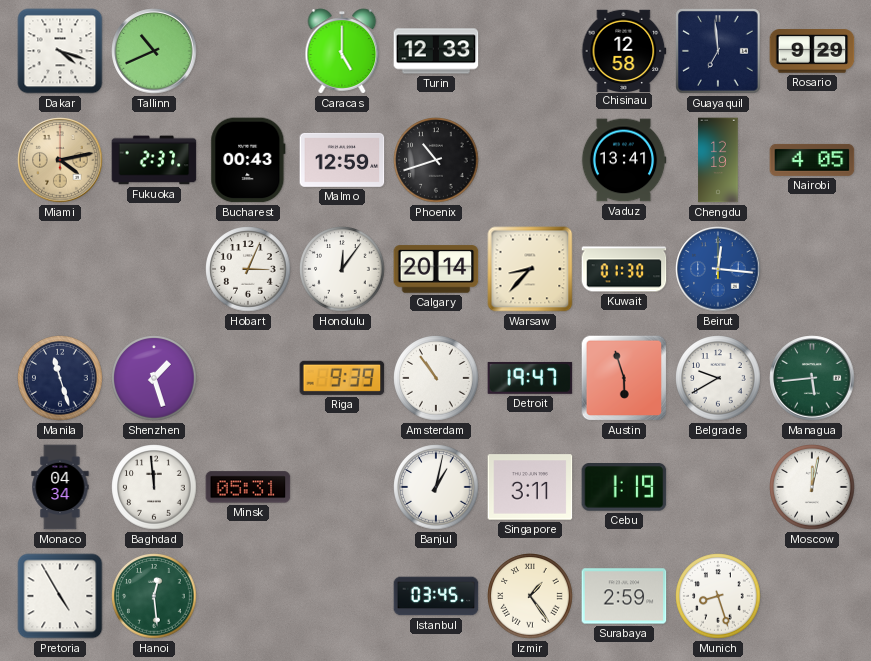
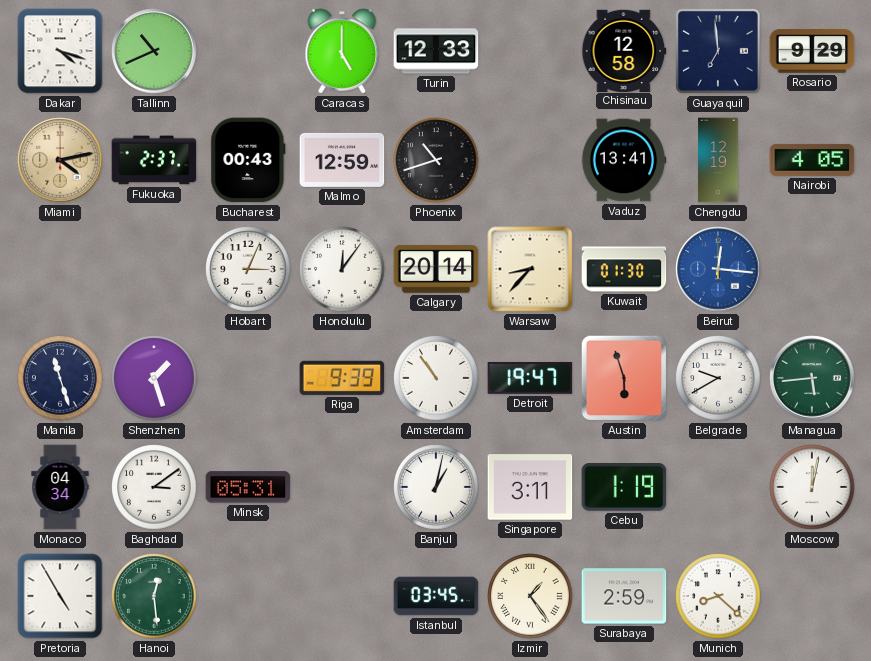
Baghdad: 11:59 -> 3:09 (154, 487)
Munich: 8:27 -> 8:22 (718, 596)
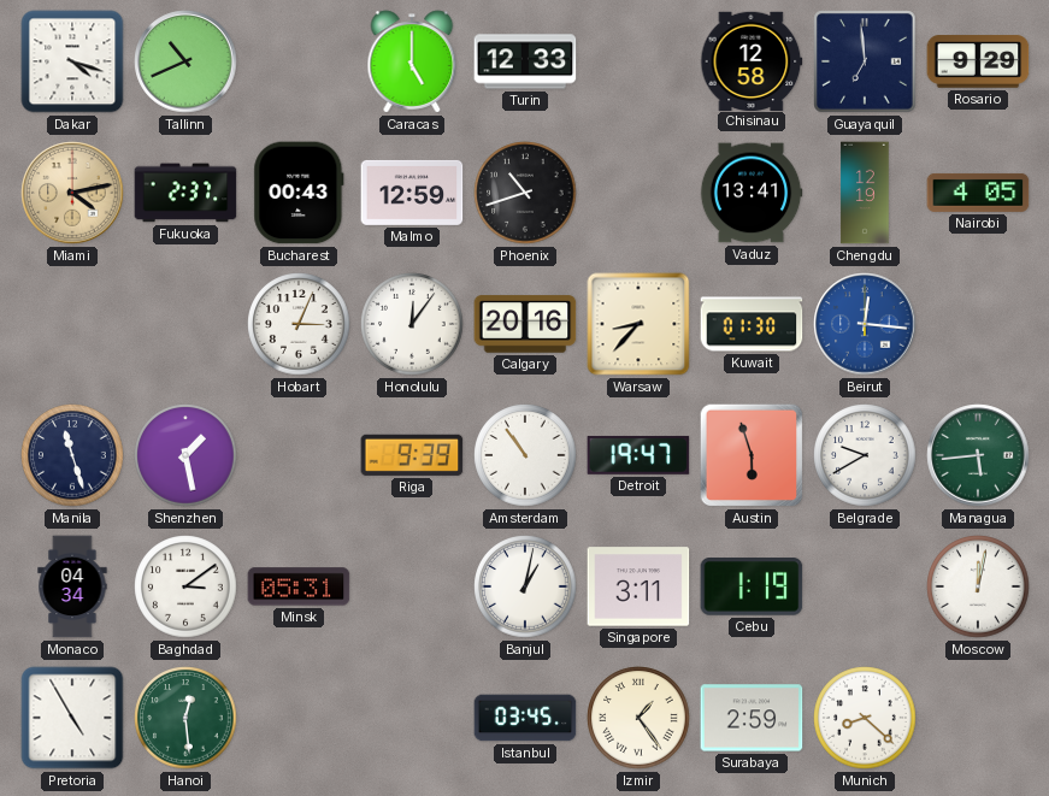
Calgary: 20:14 -> 20:16 (525, 324)
Shenzhen: 1:27 -> 1:28 (185, 455)
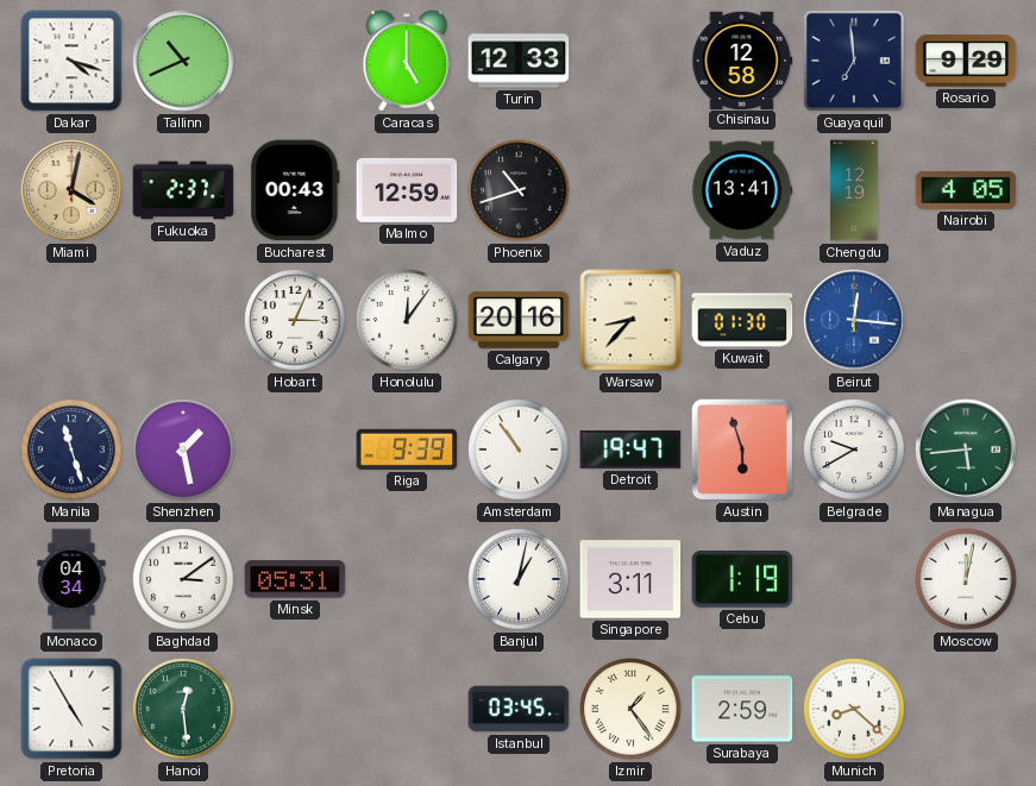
Miami: 4:13 -> 4:02 (71, 190)
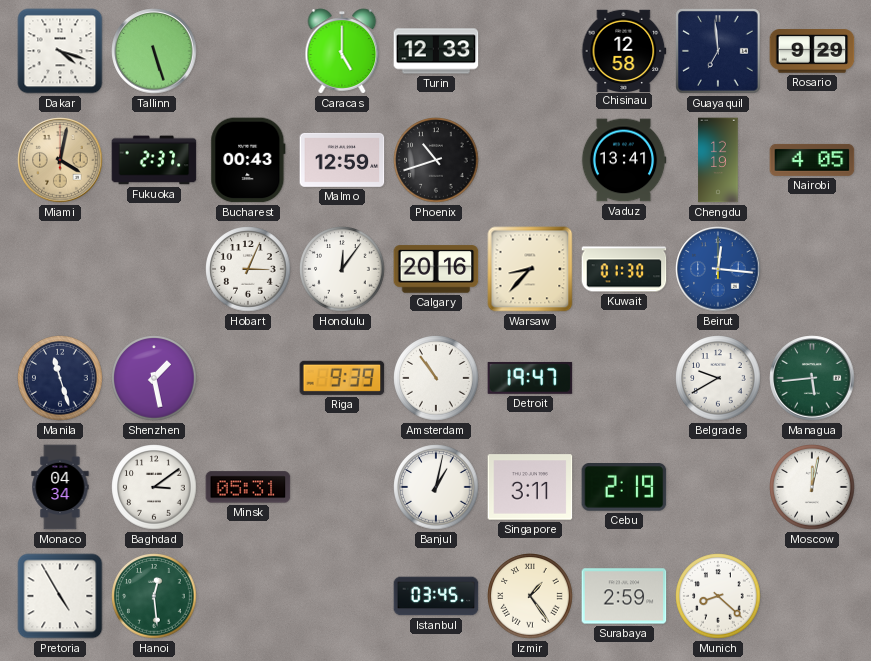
Tallinn: 10:41 -> 5:27 (154, 51)
Austin: 5:57 -> none (742, 449)
Cebu: 1:19 -> 2:19 (624, 488)
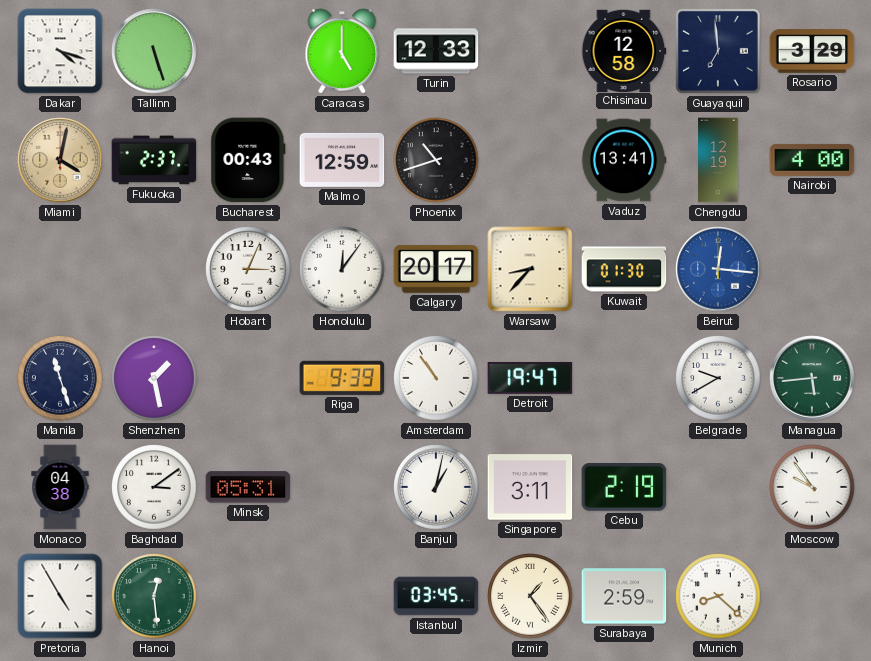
Rosario: 9:29 -> 3:29 (812, 51)
Nairobi: 4:05 -> 4:00 (812, 160)
Calgary: 20:16 -> 20:17 (436, 269)
Monaco: 04:34 -> 04:38 (60, 487)
Moscow: 12:02 -> 9:54 (812, 487)
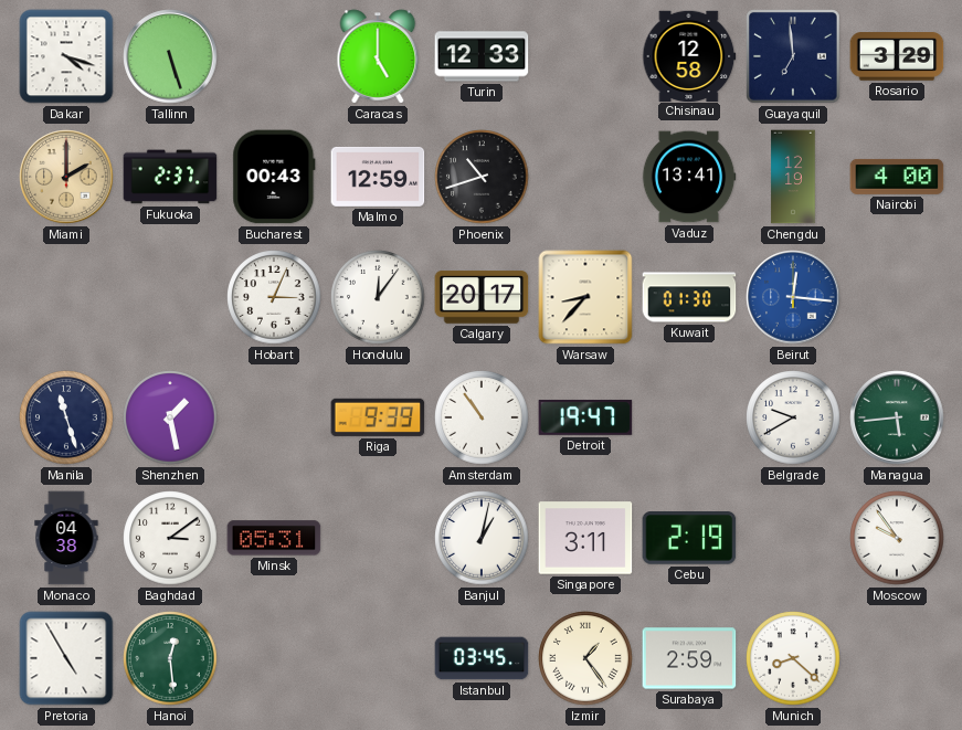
Miami: 4:02 -> 2:00 (66, 177)
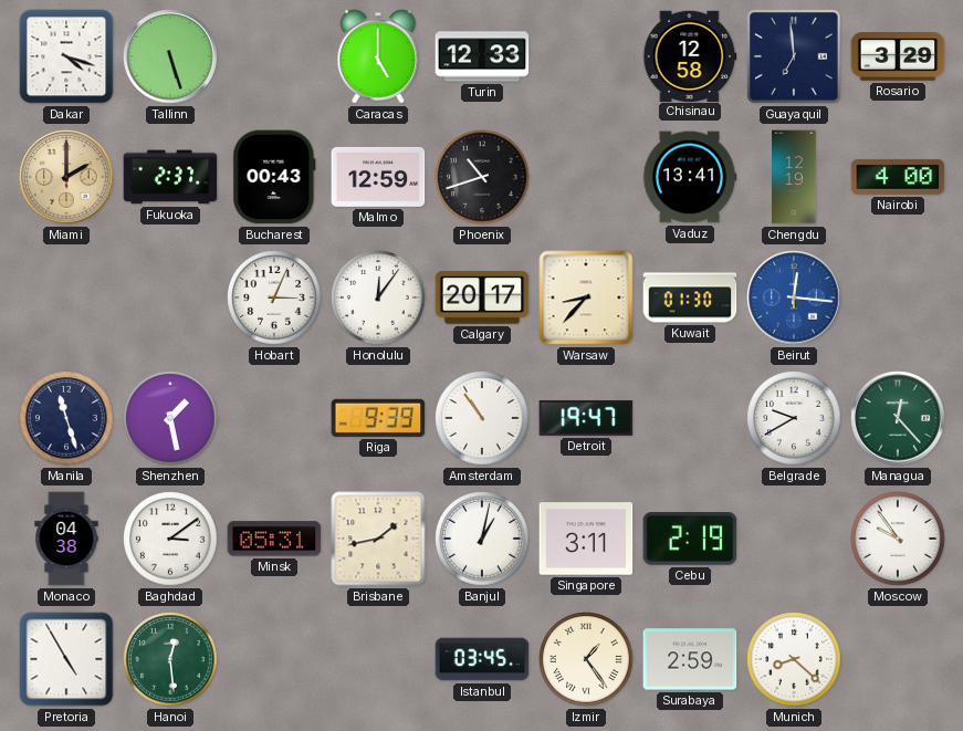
Managua: 5:44 -> 12:23 (898, 418)
Brisbane: none -> 1:43 (378, 539)
